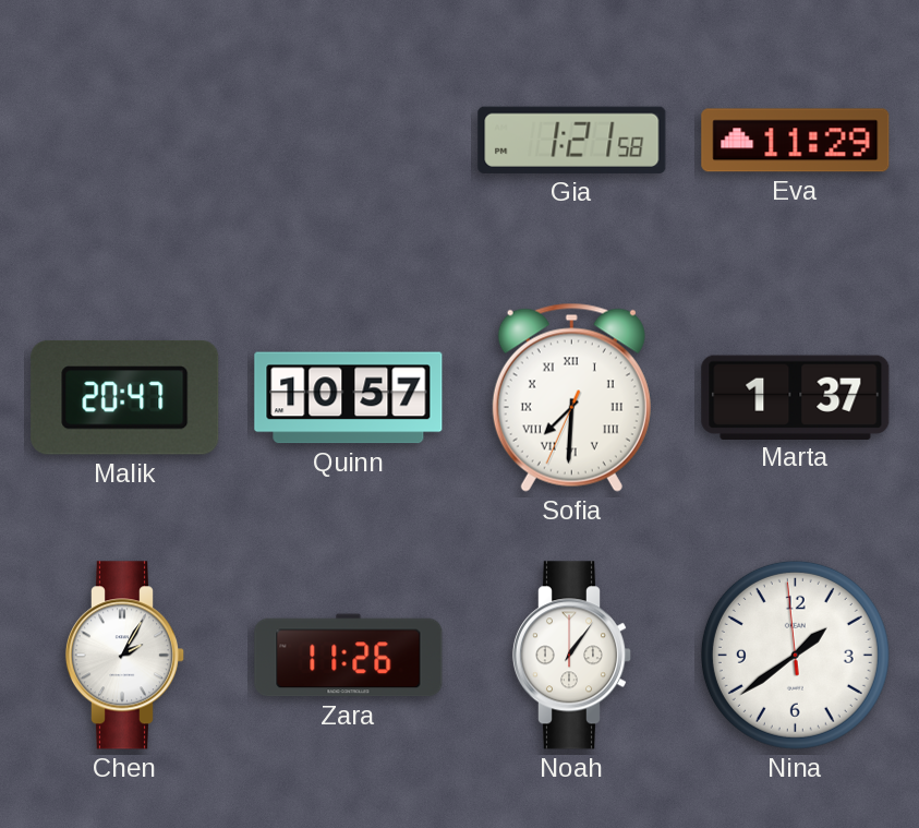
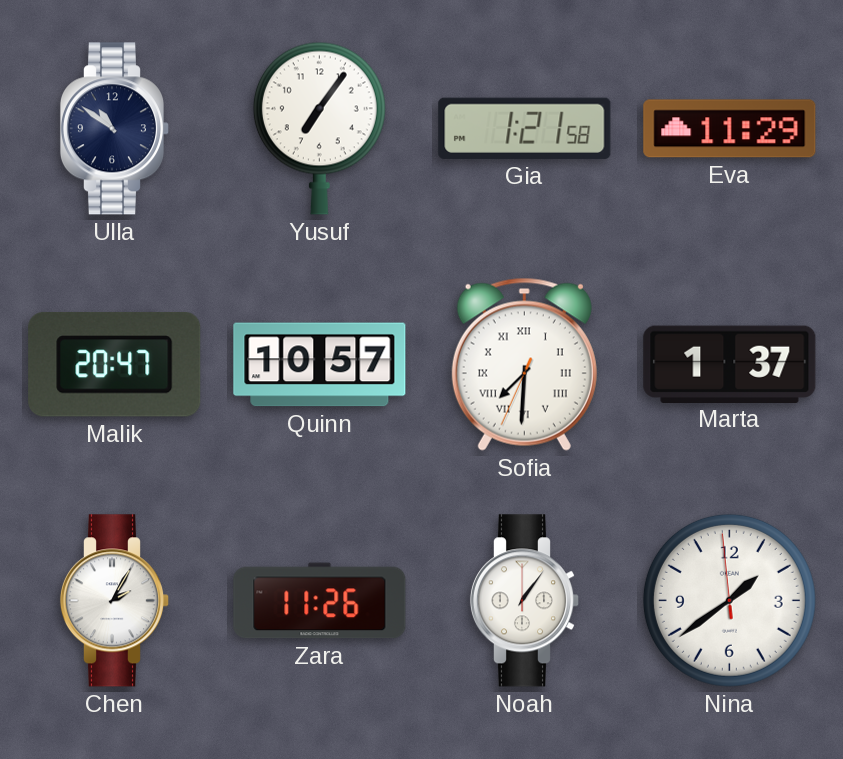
Ulla: none -> 10:51 (115, 129)
Yusuf: none -> 7:06 (319, 128)
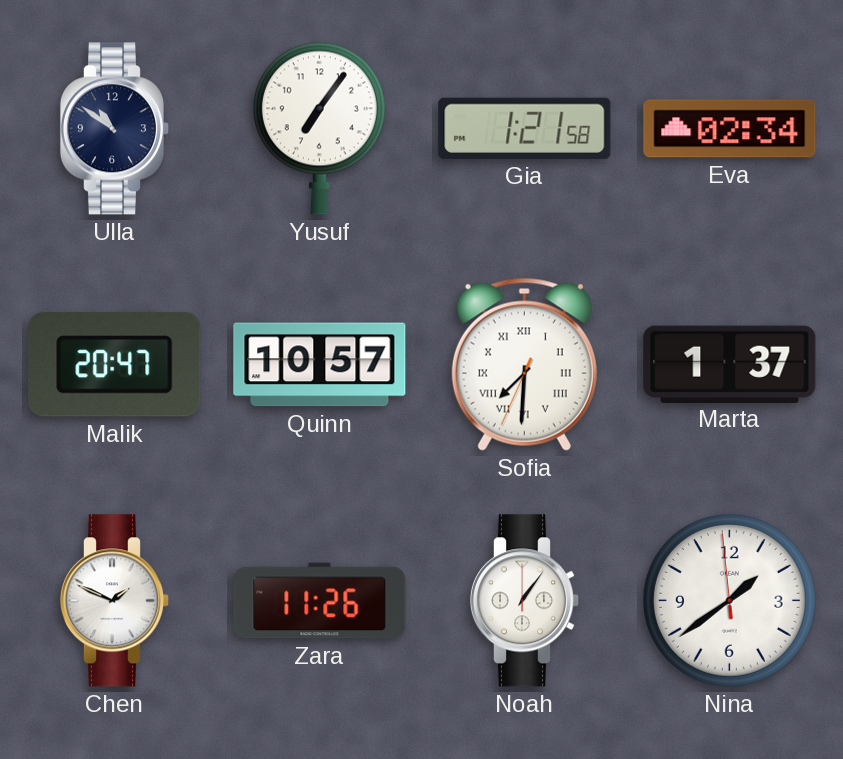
Eva: 11:29 -> 02:34 (730, 129)
Chen: 2:05 -> 1:49 (115, 601)
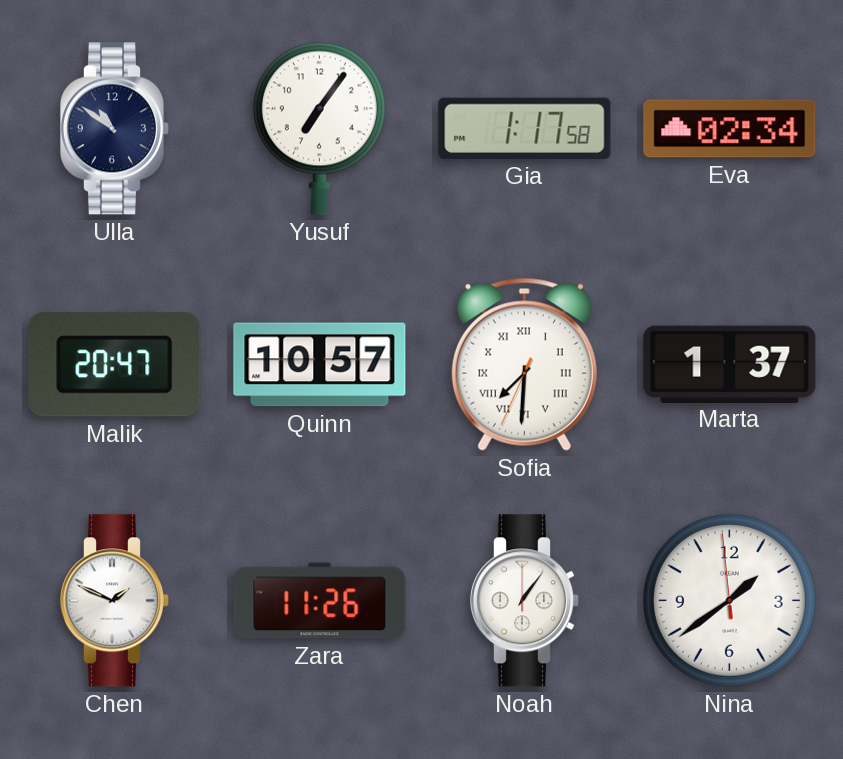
Gia: 1:21 -> 1:17 (525, 128)
